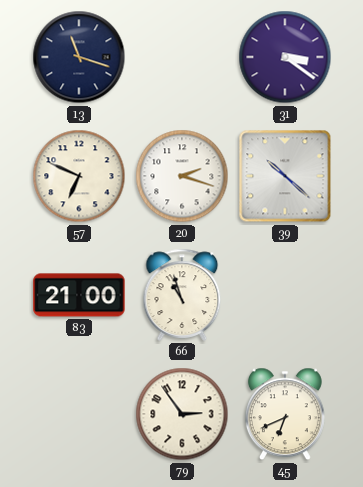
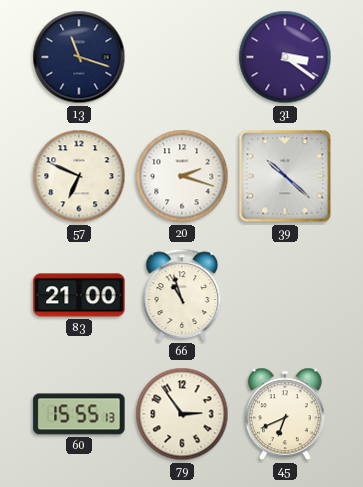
60: none -> 15:55 (79, 414)
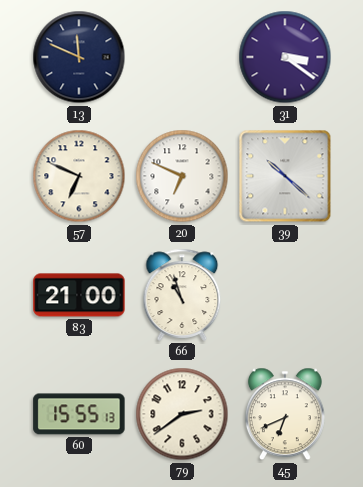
13: 11:18 -> 11:49 (79, 57)
20: 2:18 -> 6:49 (182, 176)
79: 2:54 -> 2:39 (182, 414)
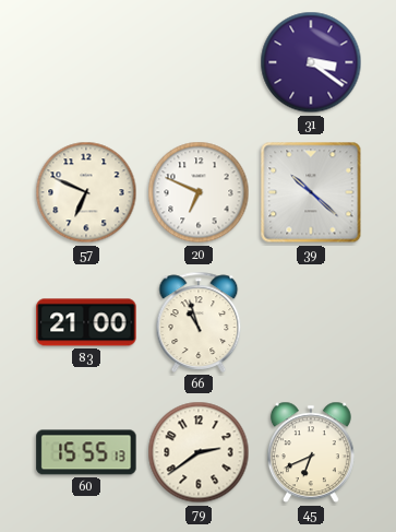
13: 11:49 -> none (79, 57)
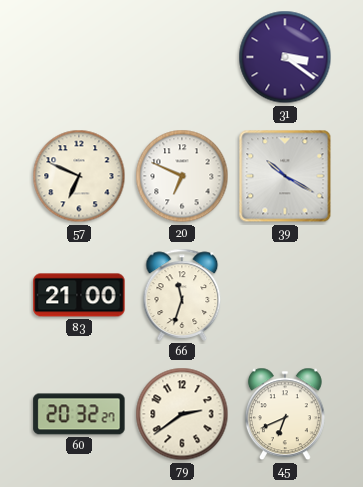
39: 10:22 -> 10:20 (285, 176)
66: 10:57 -> 11:33 (182, 295)
60: 15:55 -> 20:32 (79, 414)
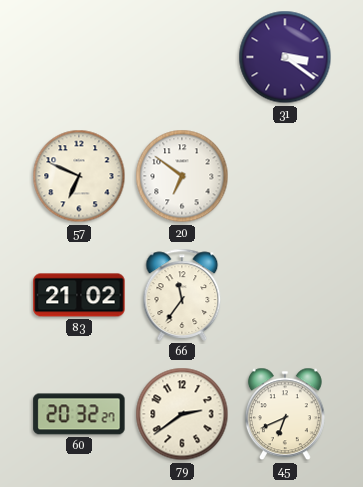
20: 6:49 -> 6:51 (182, 176)
39: 10:20 -> none (285, 176)
83: 21:00 -> 21:02 (79, 295)
66: 11:33 -> 11:36 (182, 295)
